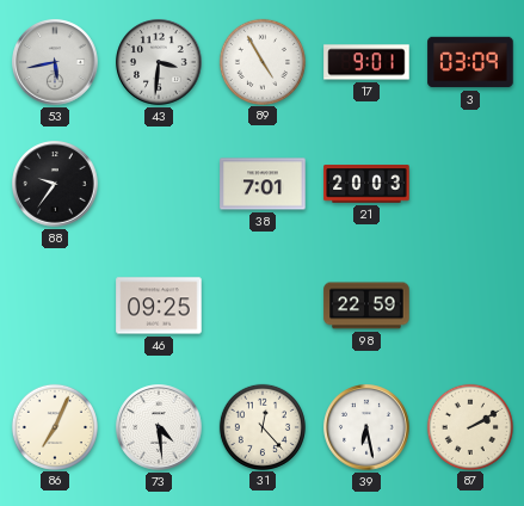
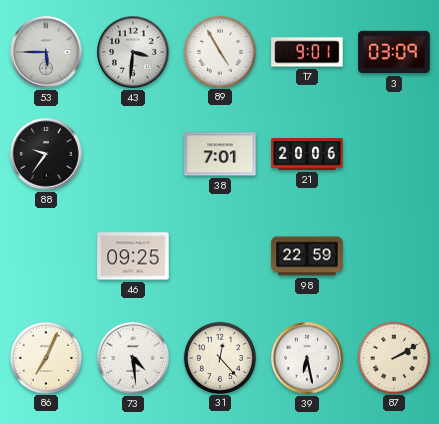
53: 5:43 -> 5:45 (46, 52)
21: 20:03 -> 20:06 (307, 154)
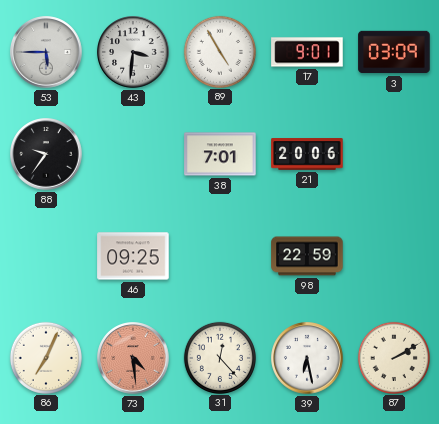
73 dial: white -> salmon (133, 358)
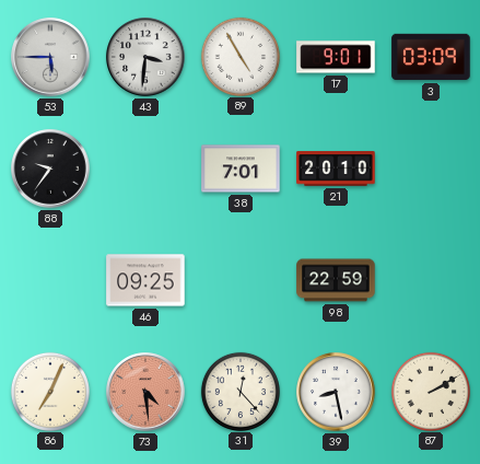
21: 20:06 -> 20:10 (336, 169)
39: 6:28 -> 8:28 (336, 392)
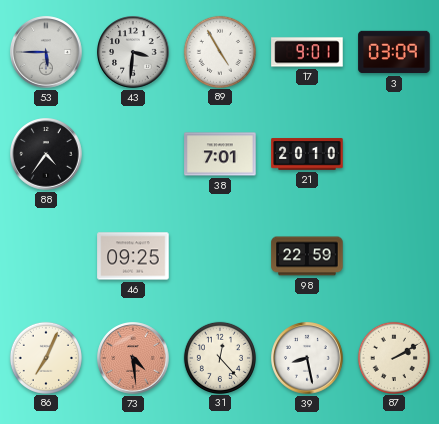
88: 9:36 -> 4:36 (46, 154)
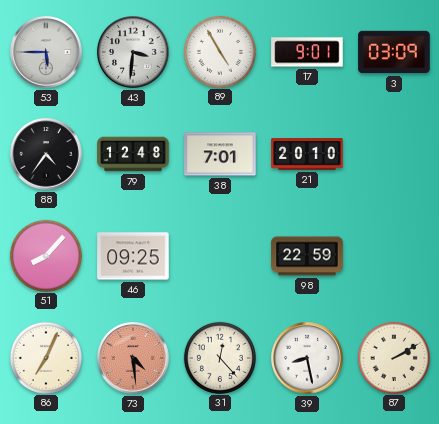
79: none -> 12:48 (133, 154)
51: none -> 8:07 (45, 255)
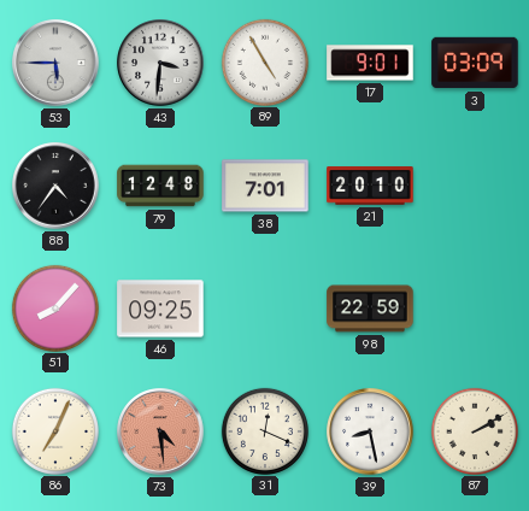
31: 12:23 -> 12:19 (264, 430)
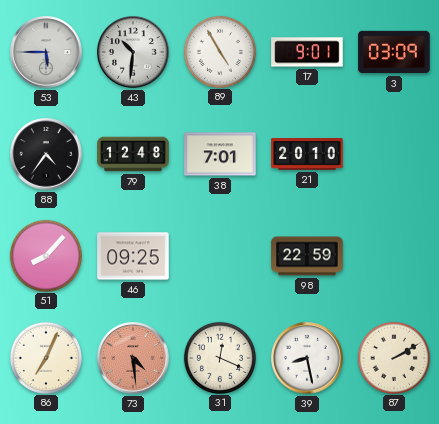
43: 3:31 -> 10:31 (133, 52)
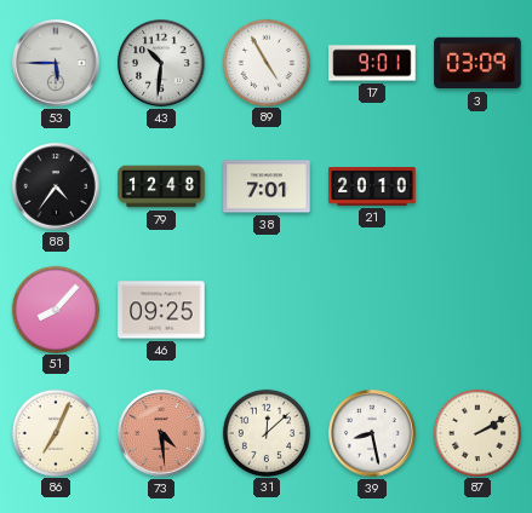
98: 22:59 -> none (307, 256)
31: 12:19 -> 12:08 (265, 432)
